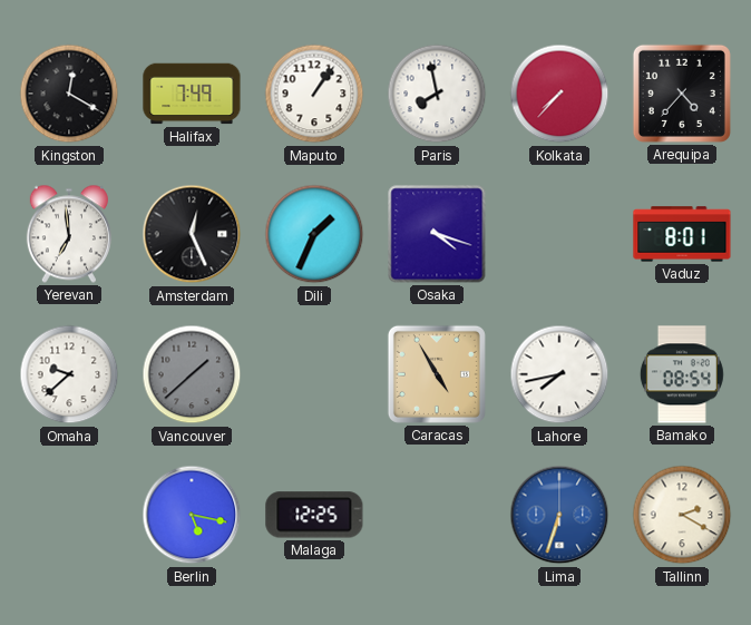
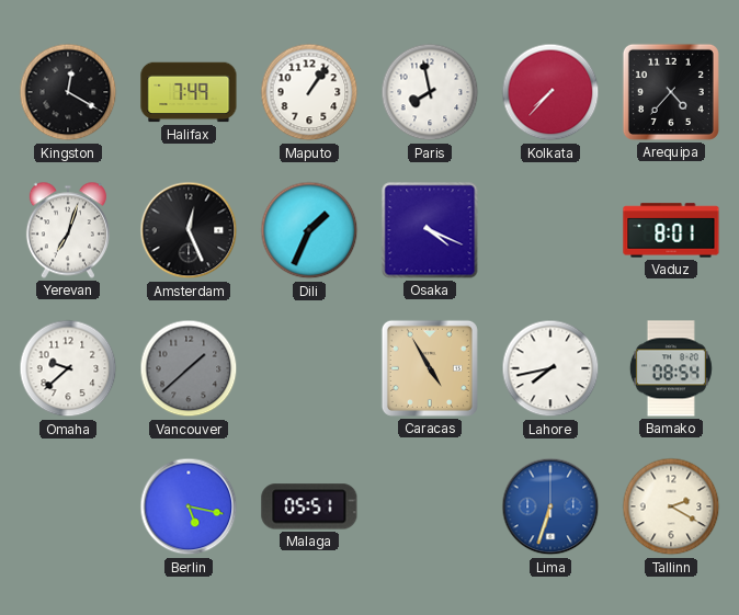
Yerevan: 6:59 -> 7:03 (68, 230)
Osaka: 4:18 -> 4:19 (430, 230)
Malaga: 12:25 -> 05:51 (309, 506)
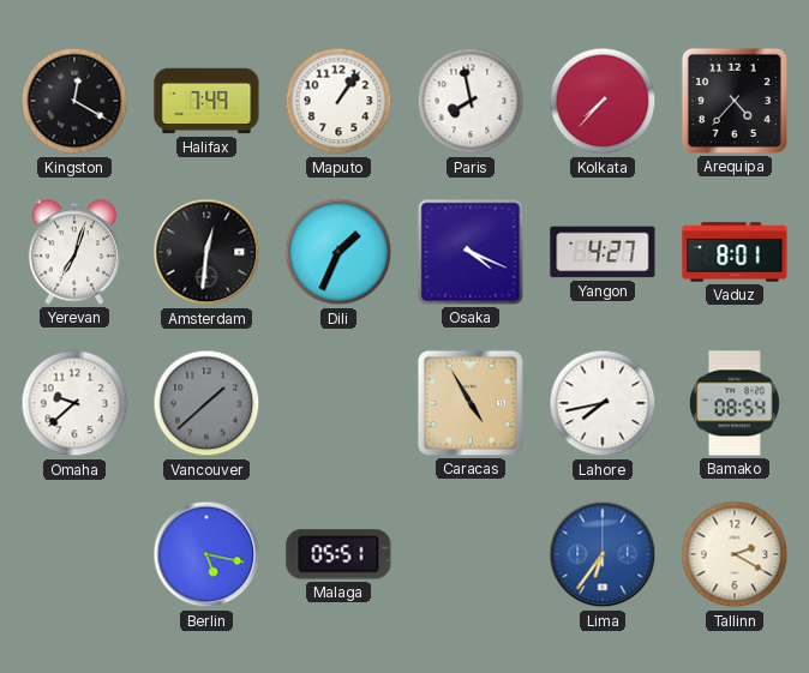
Amsterdam: 12:26 -> 12:31 (206, 252)
Yangon: none -> 4:27 (603, 252)
Lima: 6:33 -> 6:36 (603, 554)
